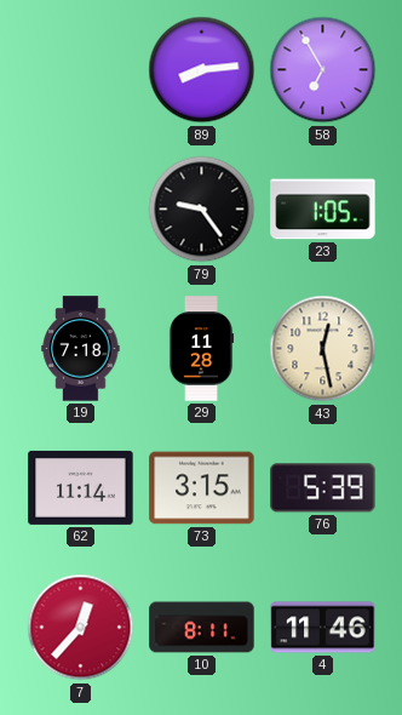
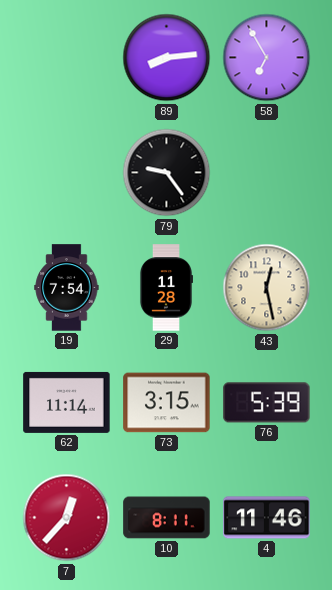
23: 1:05 -> none (323, 210)
19: 7:18 -> 7:54 (67, 288)
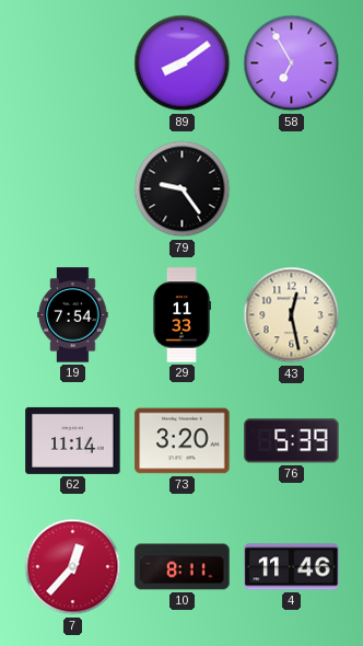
89: 8:14 -> 8:09 (183, 64)
29: 11:28 -> 11:33 (180, 315)
73: 3:15 -> 3:20 (183, 441)
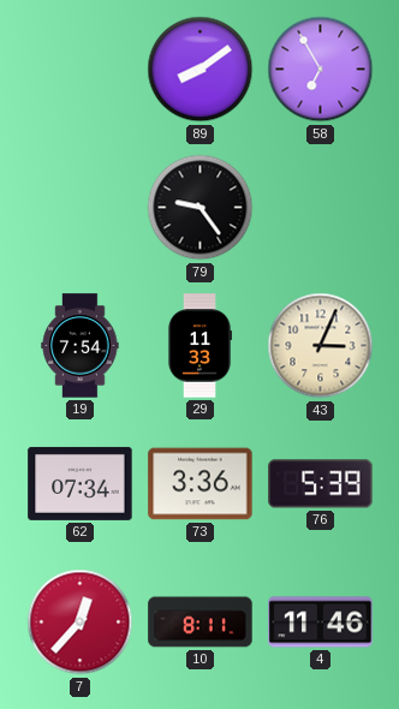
43: 12:28 -> 3:04 (321, 346)
62: 11:14 -> 07:34 (81, 483)
73: 3:20 -> 3:36 (201, 484)
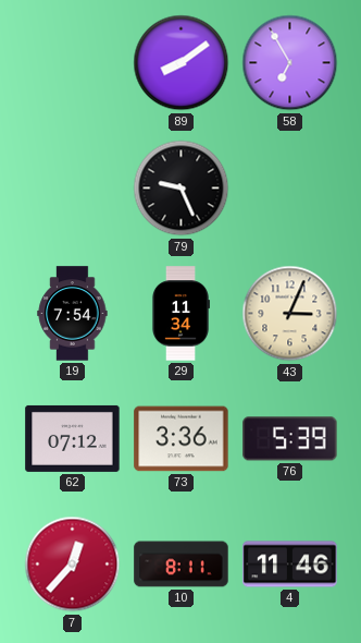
79: 9:24 -> 9:26 (182, 189)
29: 11:33 -> 11:34 (179, 314)
62: 07:34 -> 07:12 (73, 438)
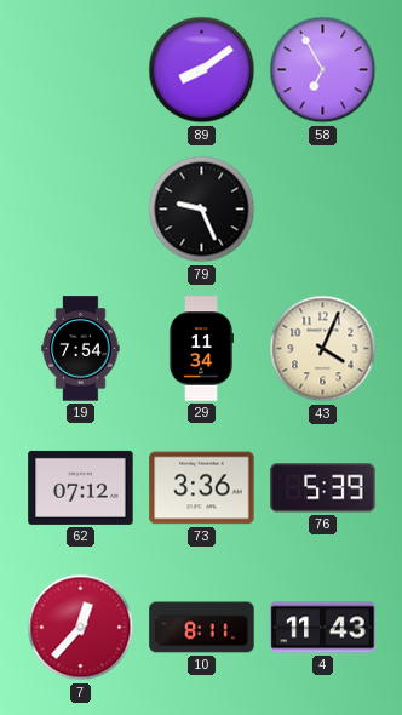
43: 3:04 -> 4:04 (323, 349)
4: 11:46 -> 11:43 (323, 628)
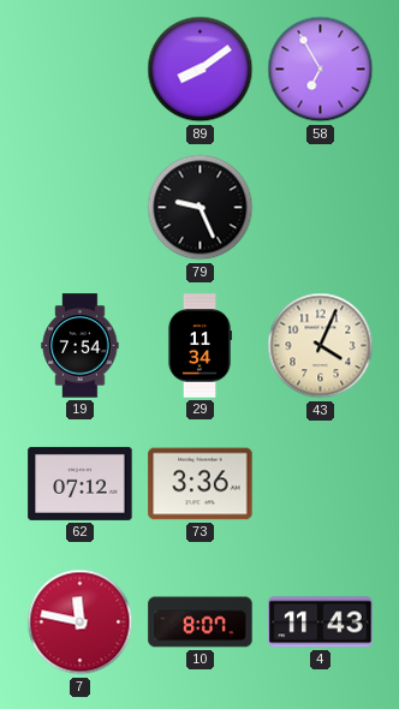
76: 5:39 -> none (323, 488)
7: 12:37 -> 11:47 (81, 622)
10: 8:11 -> 8:07 (201, 622)
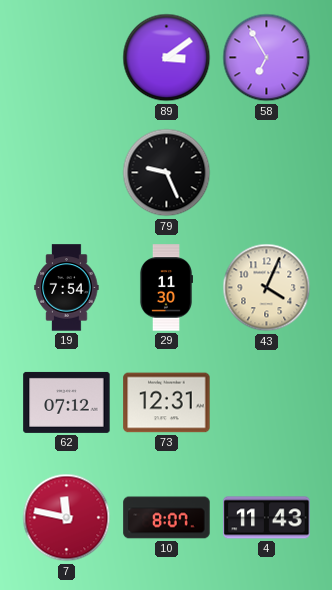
89: 8:09 -> 3:09 (167, 58)
29: 11:34 -> 11:30 (165, 288)
73: 3:36 -> 12:31 (167, 403)
